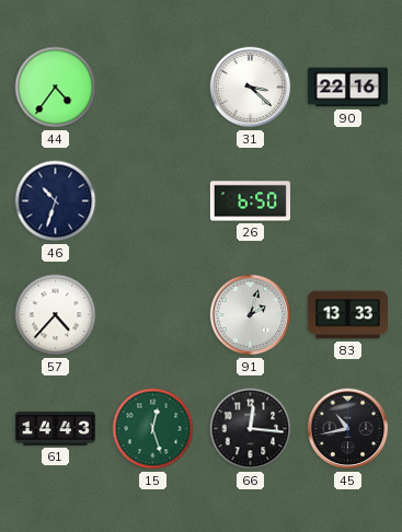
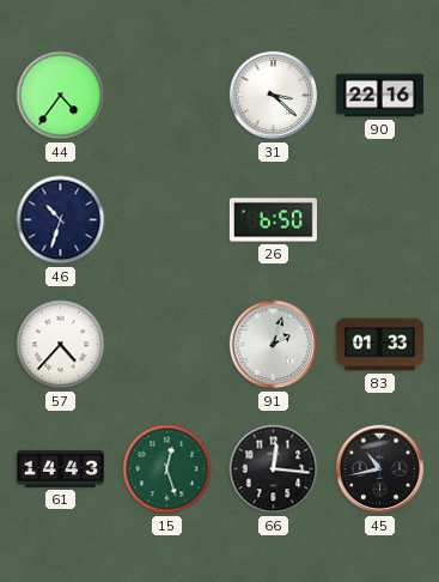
83: 13:33 -> 01:33 (379, 345)
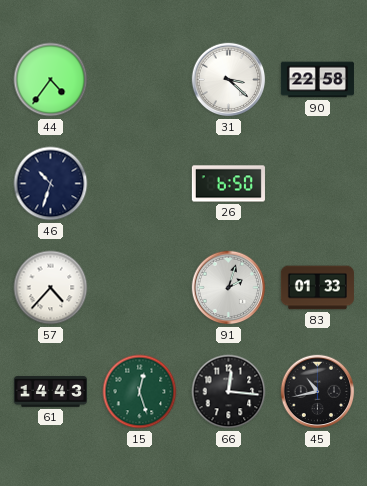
90: 22:16 -> 22:58 (317, 80)
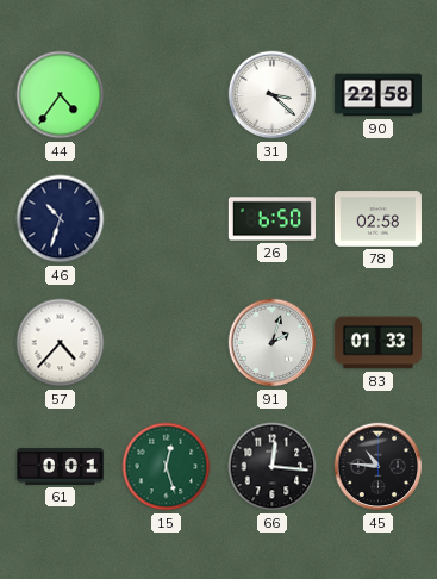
78: none -> 02:58 (377, 219)
61: 14:43 -> 0:01 (60, 467)
45: 10:43 -> 10:46 (379, 467)
